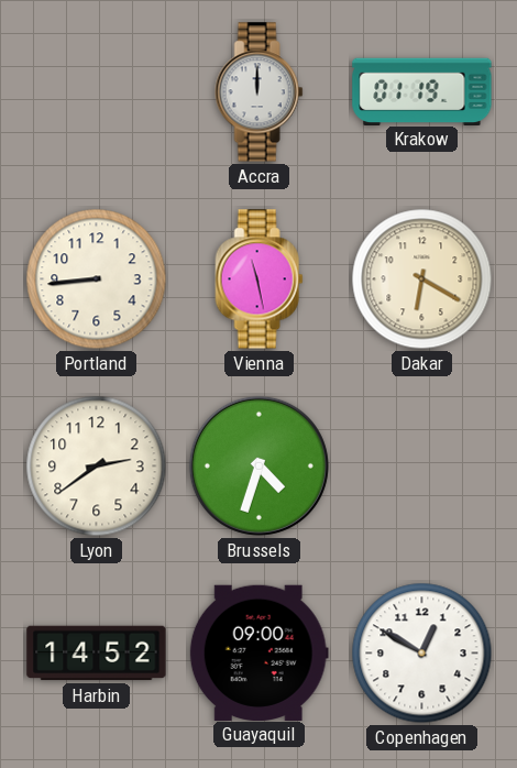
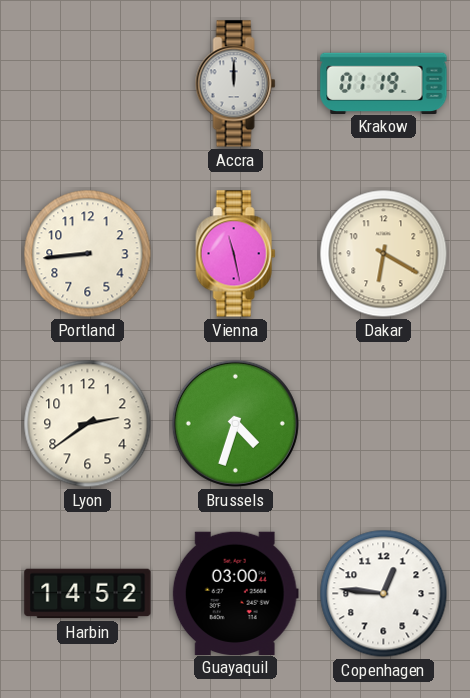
Guayaquil: 09:00 -> 03:00 (235, 593)
Copenhagen: 12:50 -> 12:46 (384, 594)
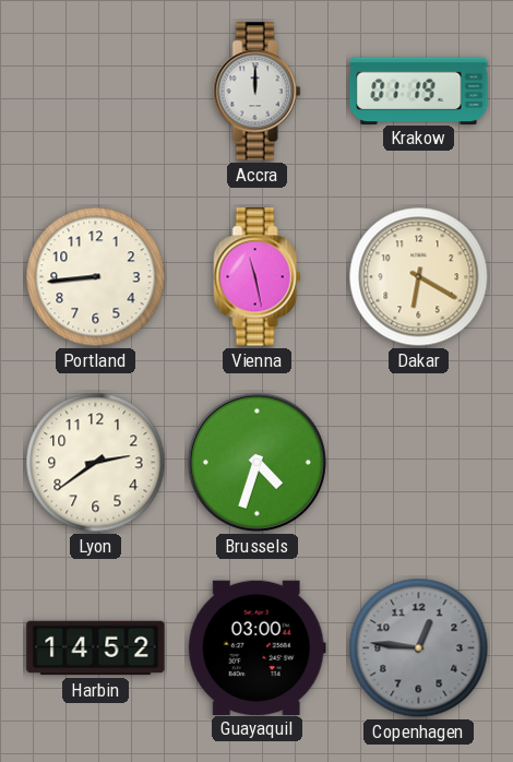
Copenhagen dial: white -> grey (419, 648)
